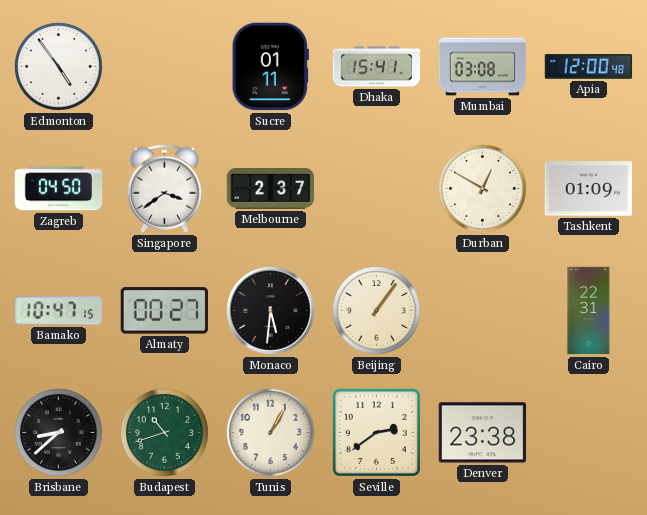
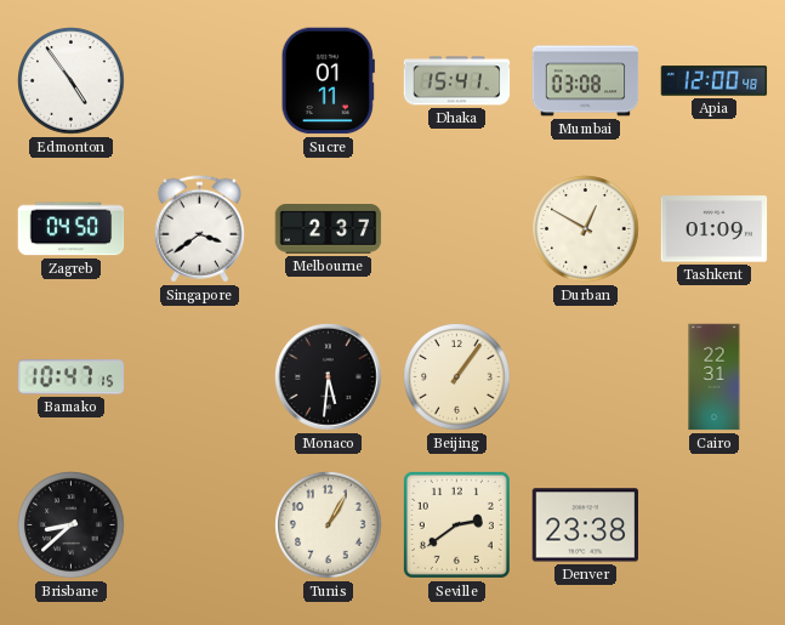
Almaty: 00:27 -> none (164, 311)
Budapest: 10:42 -> none (165, 433)
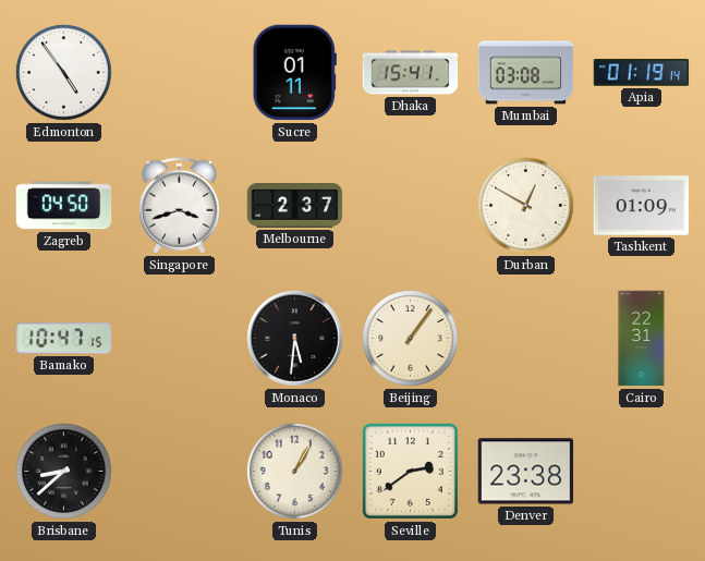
Apia: 12:00 -> 01:19 (642, 73)
Singapore: 3:39 -> 3:42 (179, 206)
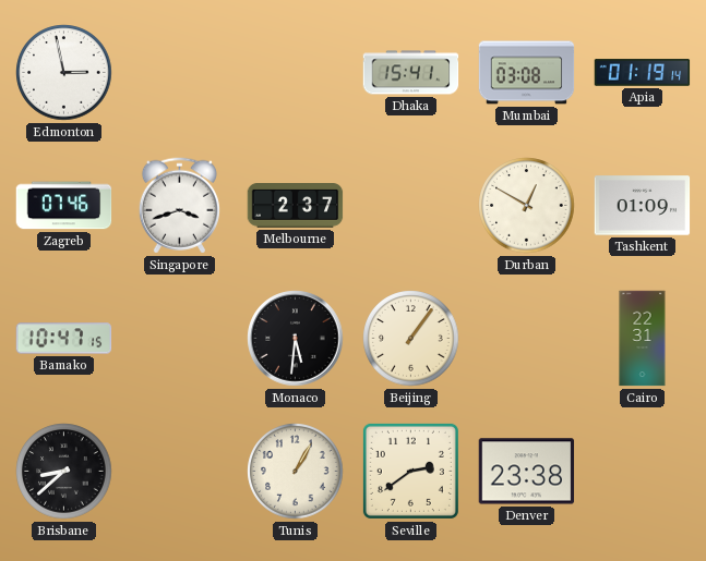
Edmonton: 4:54 -> 2:58 (64, 73)
Sucre: 01:11 -> none (294, 73)
Zagreb: 04:50 -> 07:46 (64, 206)
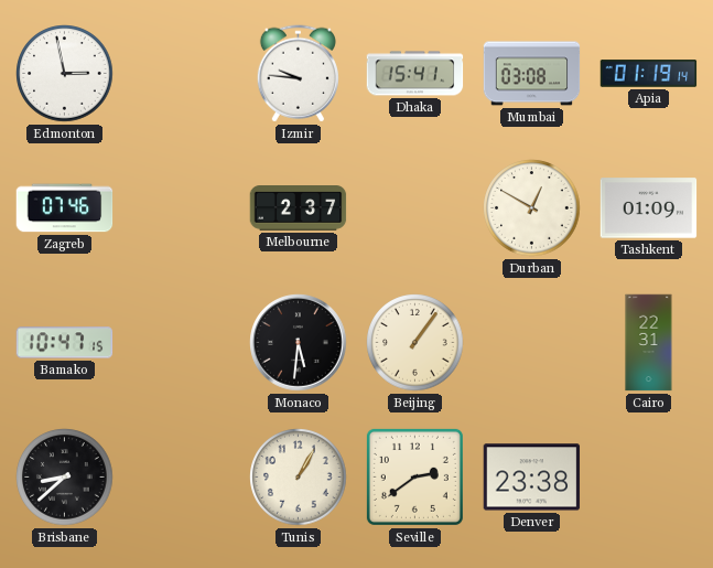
Izmir: none -> 9:46 (298, 74)
Singapore: 3:42 -> none (179, 206)
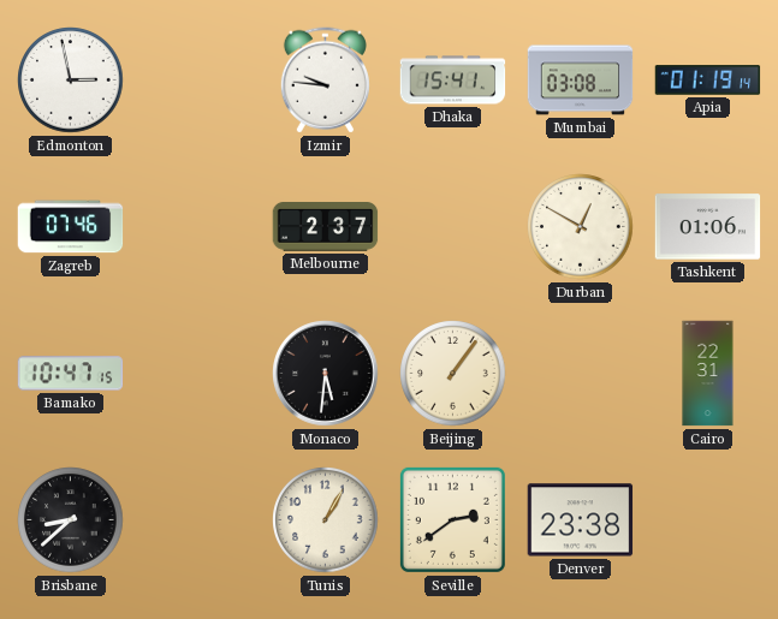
Tashkent: 01:09 -> 01:06 (708, 227)
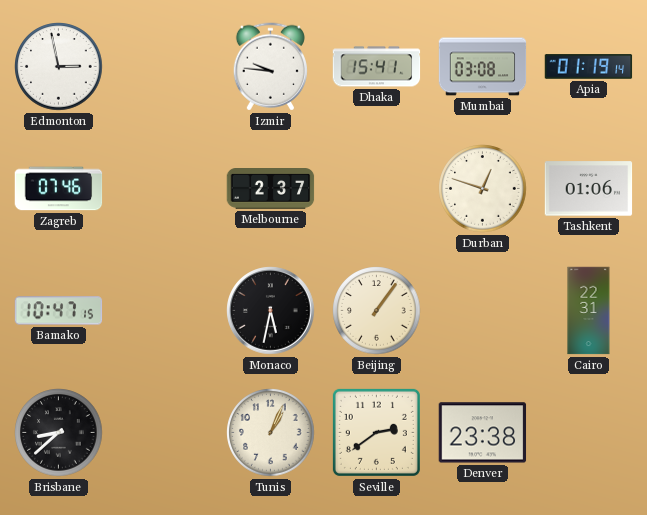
Durban: 12:50 -> 12:48 (483, 189)
Monaco: 5:31 -> 5:32 (271, 311)
Tunis: 1:05 -> 1:04 (271, 433)
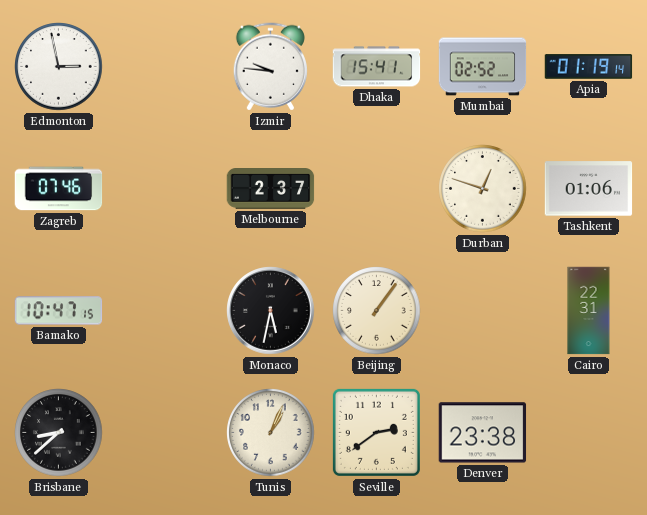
Mumbai: 03:08 -> 02:52 (483, 67)
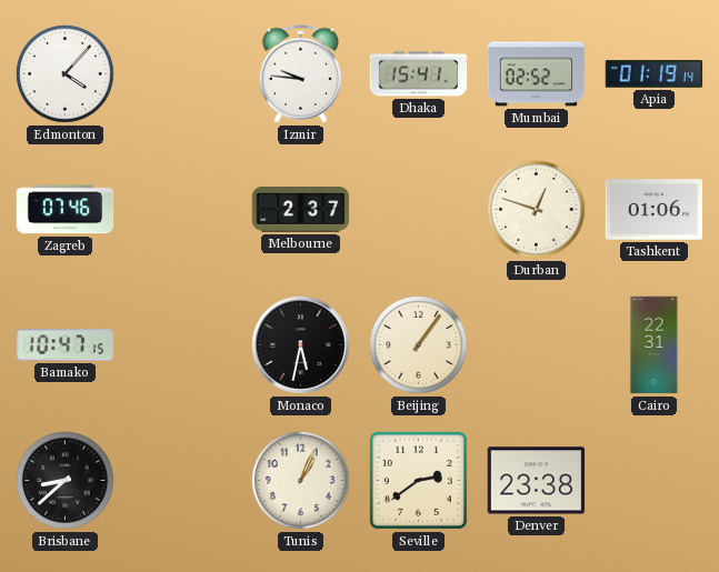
Edmonton: 2:58 -> 4:07 (66, 74)
